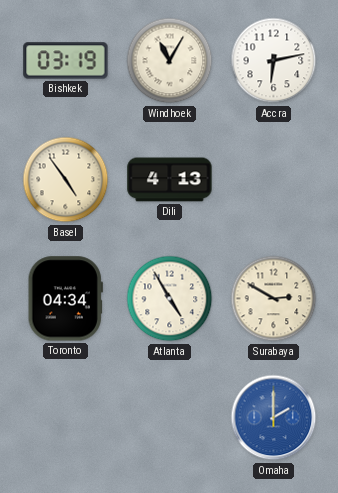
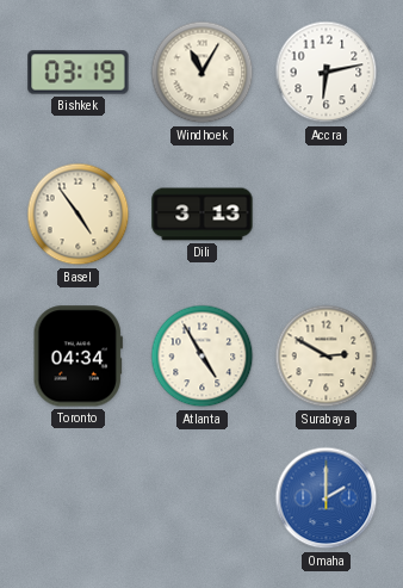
Dili: 4:13 -> 3:13 (203, 215)
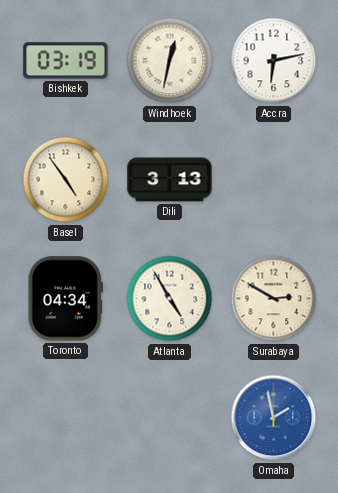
Windhoek: 11:05 -> 12:32 (170, 61)
Omaha: 2:00 -> 1:58 (274, 418)
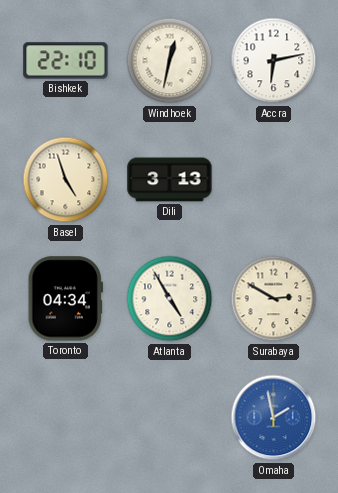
Bishkek: 03:19 -> 22:10 (66, 61)
Basel: 4:54 -> 4:57 (66, 180)
